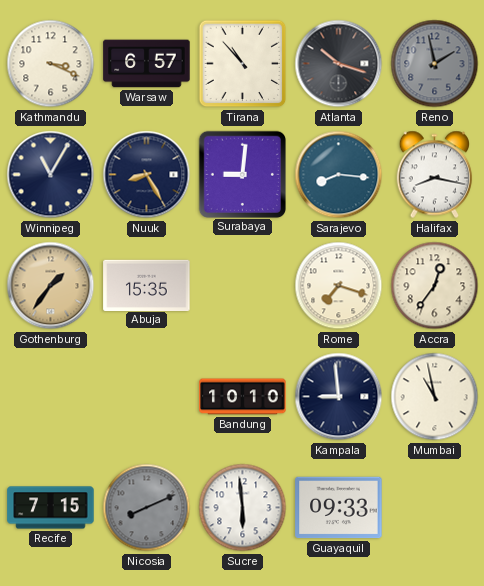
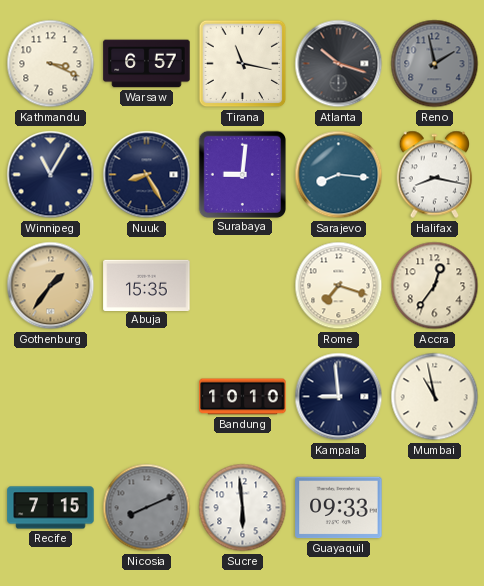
Tirana: 10:53 -> 11:17 (243, 64)
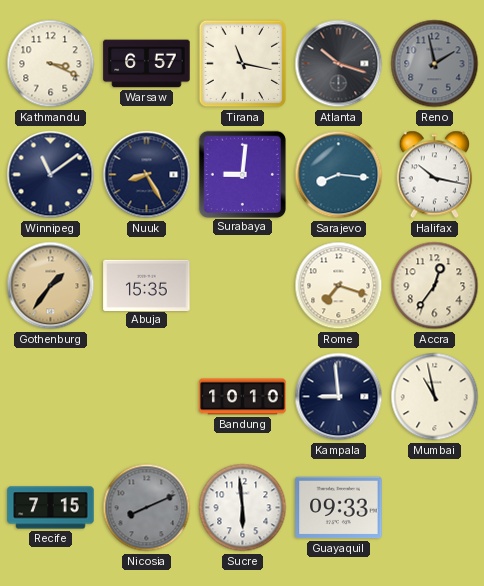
Winnipeg: 11:05 -> 11:09 (51, 175)
Halifax: 8:17 -> 10:17 (435, 175)
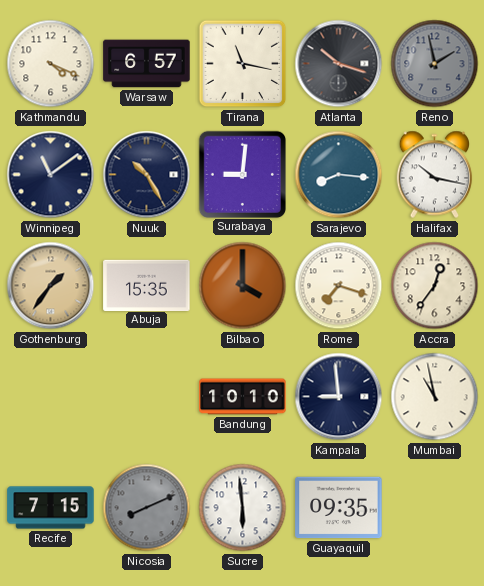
Kathmandu: 3:19 -> 4:19 (51, 64)
Nuuk: 8:25 -> 10:25 (147, 175)
Bilbao: none -> 4:00 (243, 286)
Guayaquil: 09:33 -> 09:35 (339, 508)
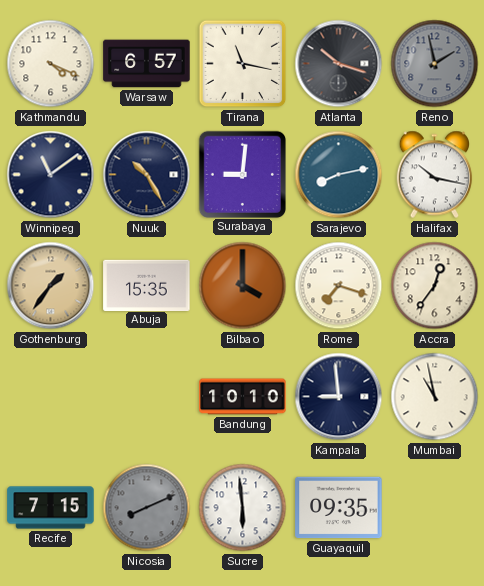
Sarajevo: 8:16 -> 8:13 (339, 175)
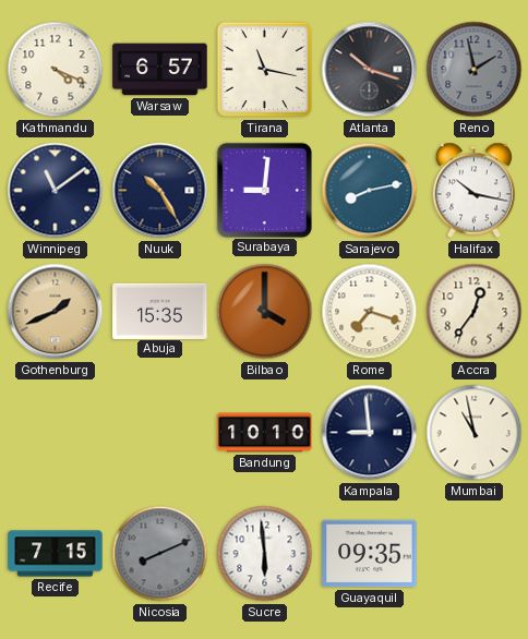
Gothenburg: 1:36 -> 1:41 (56, 312)
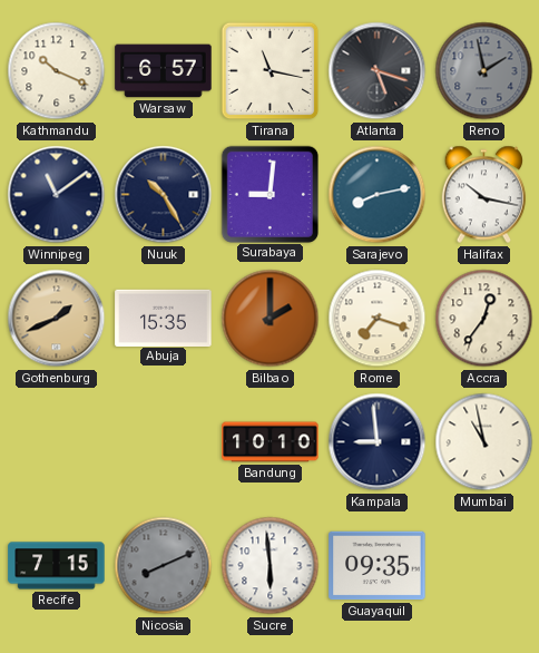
Kathmandu: 4:19 -> 10:19 (57, 71)
Atlanta: 10:18 -> 5:18 (378, 71)
Bilbao: 4:00 -> 2:00 (271, 319)
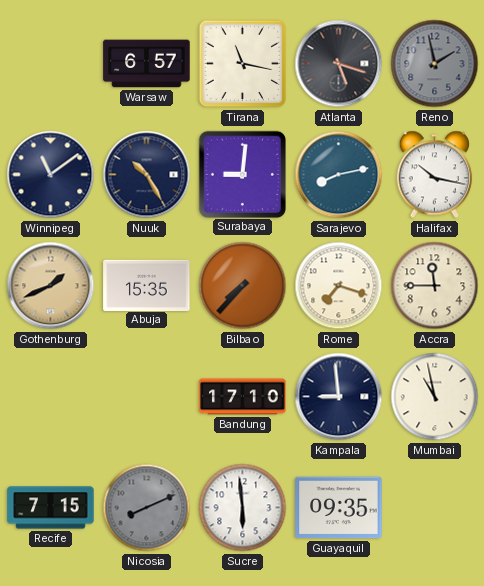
Kathmandu: 10:19 -> none (57, 71)
Bilbao: 2:00 -> 7:37 (243, 286)
Accra: 12:36 -> 11:45 (435, 286)
Bandung: 10:10 -> 17:10 (243, 397)
